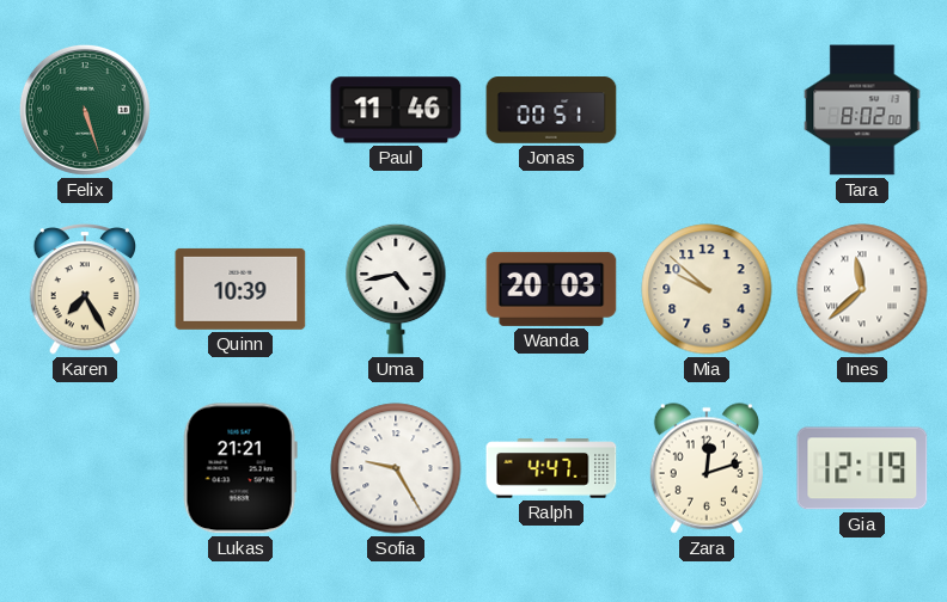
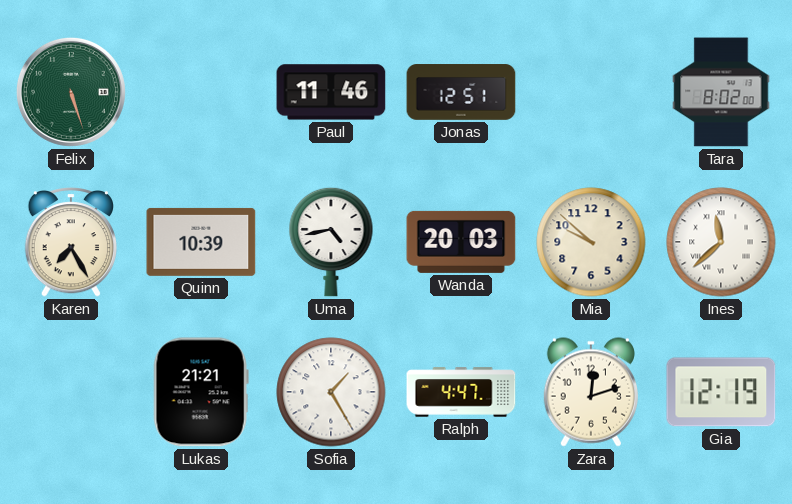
Jonas: 00:51 -> 12:51 (461, 92)
Sofia: 9:25 -> 1:25 (331, 392)
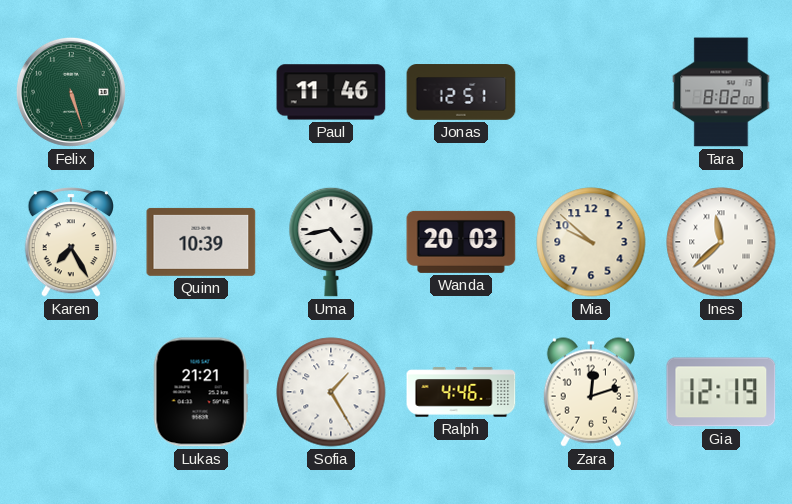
Ralph: 4:47 -> 4:46 (461, 392)
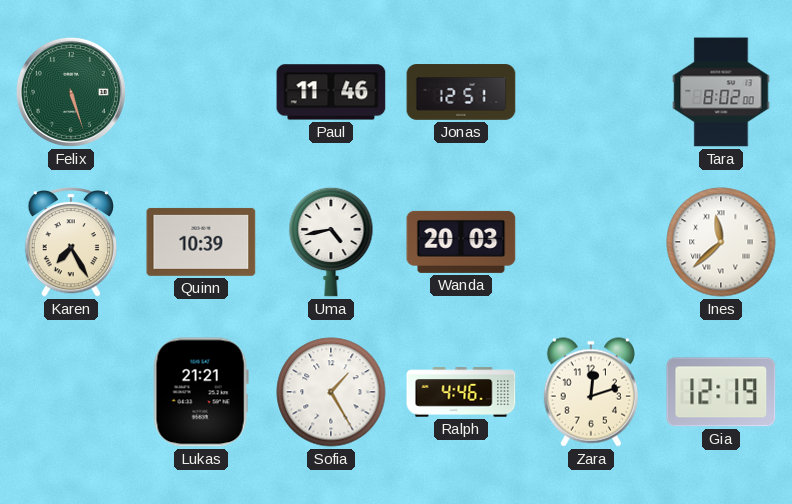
Mia: 9:52 -> none (591, 242)
